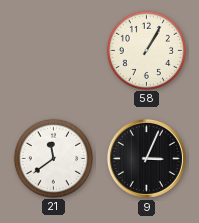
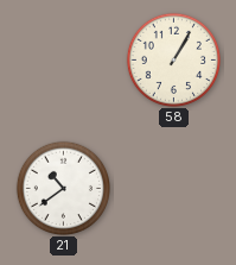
21: 11:39 -> 10:39 (63, 188)
9: 3:04 -> none (146, 158)
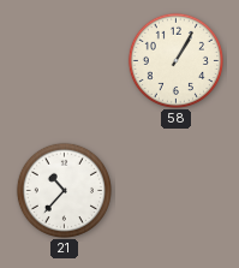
21: 10:39 -> 10:37 (64, 190)
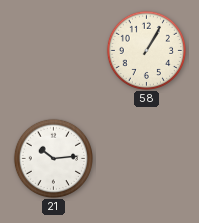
21: 10:37 -> 10:14 (53, 158)
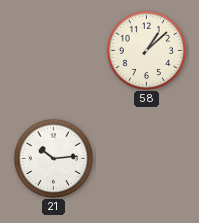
58: 1:05 -> 1:08 (146, 50)
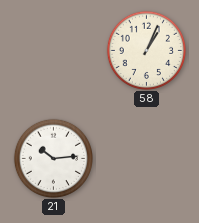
58: 1:08 -> 1:04 (146, 50)
